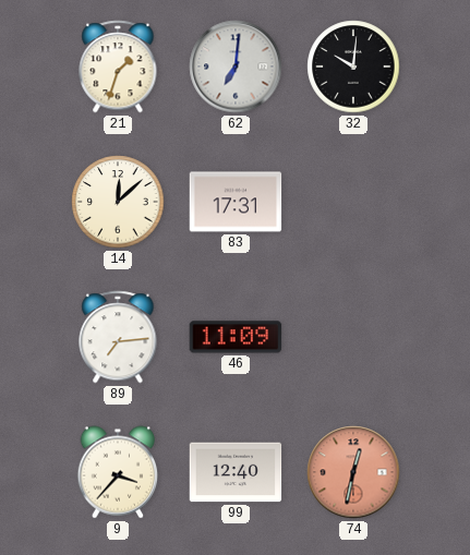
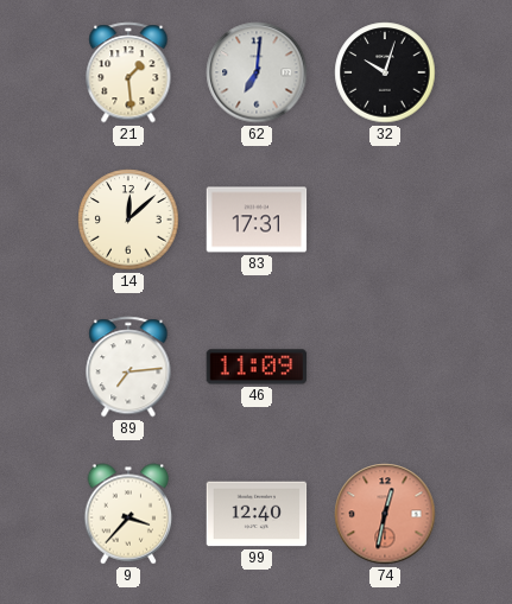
21: 1:33 -> 1:29 (128, 72)
32: 10:01 -> 10:03 (385, 72)
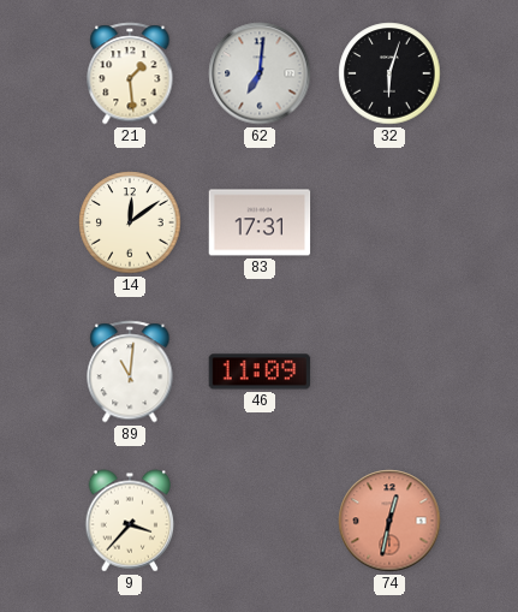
32: 10:03 -> 6:03 (389, 73)
14: 12:08 -> 12:09 (130, 222)
89: 7:14 -> 11:01 (130, 372)
99: 12:40 -> none (257, 514)
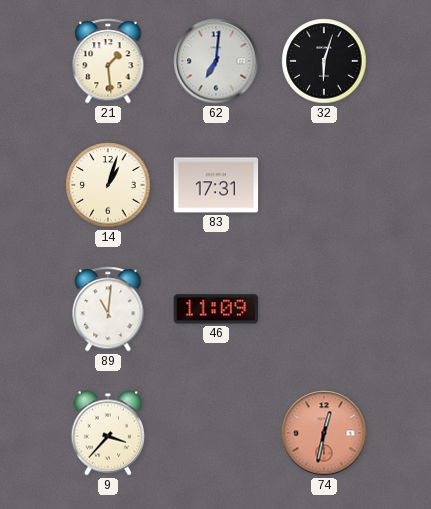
14: 12:09 -> 1:03 (108, 185)
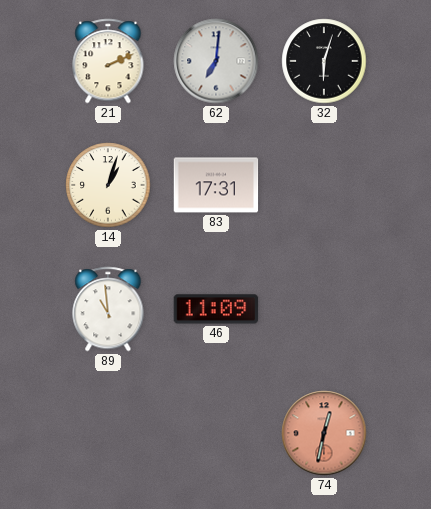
21: 1:29 -> 2:11 (108, 61)
89: 11:01 -> 10:59 (108, 309)
9: 3:37 -> none (108, 433)
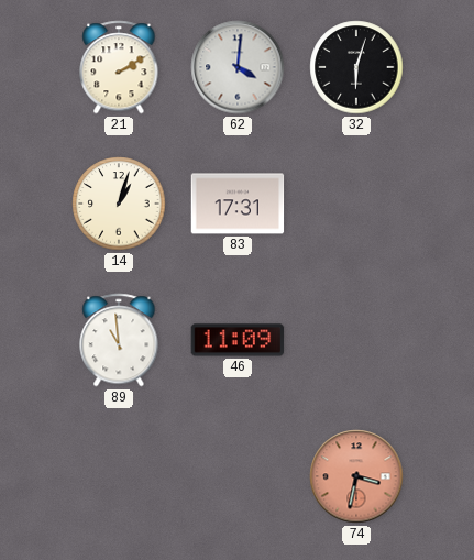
21: 2:11 -> 2:10 (119, 67)
62: 7:01 -> 4:01 (238, 67)
74: 12:32 -> 3:32 (356, 476)
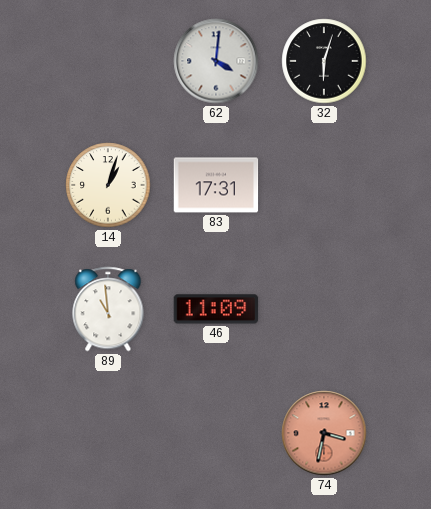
21: 2:10 -> none (119, 67)
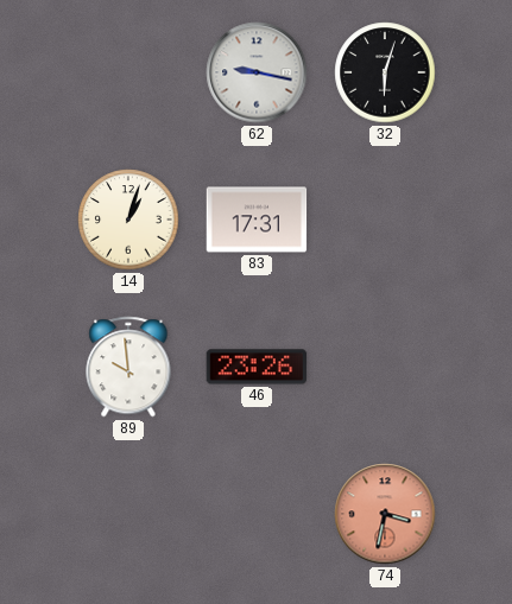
62: 4:01 -> 9:17 (257, 72)
89: 10:59 -> 9:59 (128, 367)
46: 11:09 -> 23:26 (257, 367)
